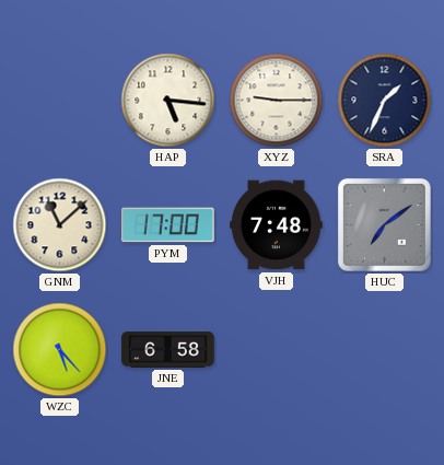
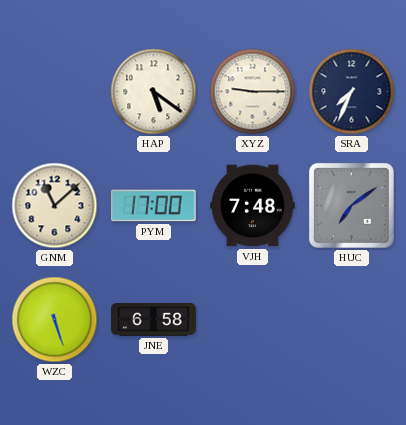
HAP: 5:16 -> 5:21 (154, 92)
SRA: 1:34 -> 7:34 (352, 92)
WZC: 5:23 -> 5:27 (55, 320)
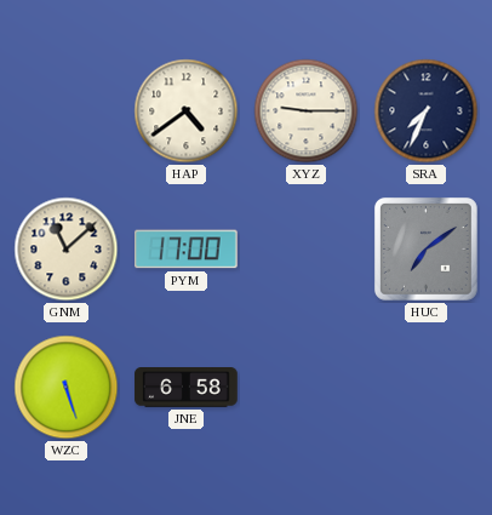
HAP: 5:21 -> 4:39 (187, 111)
VJH: 7:48 -> none (253, 206)
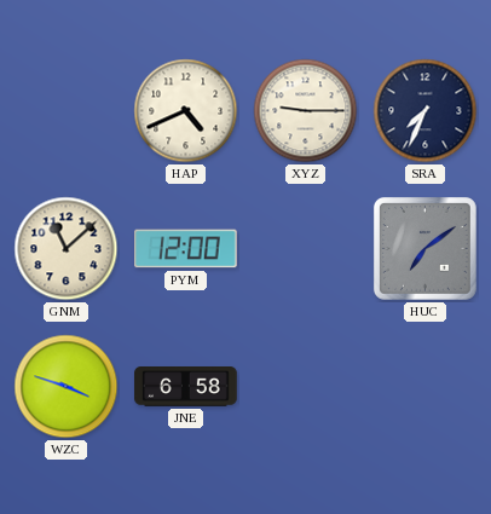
HAP: 4:39 -> 4:41 (186, 111)
PYM: 17:00 -> 12:00 (186, 249)
WZC: 5:27 -> 3:48 (67, 387)
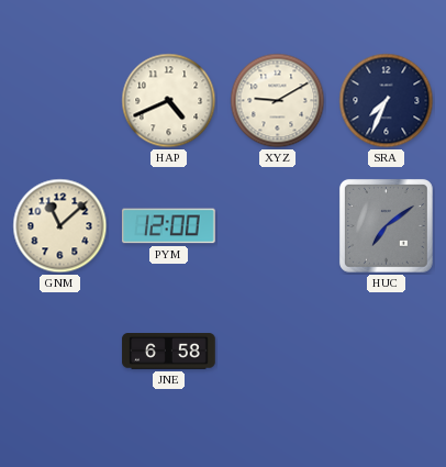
XYZ: 9:15 -> 9:10 (278, 101)
WZC: 3:48 -> none (67, 387)
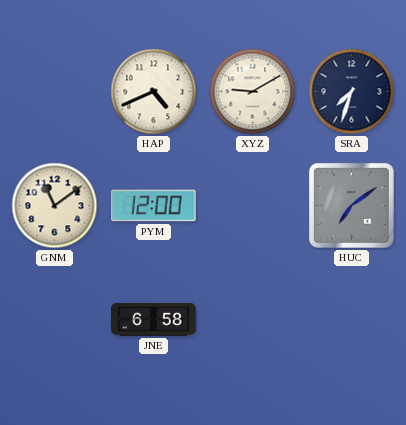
SRA: 7:34 -> 7:33 (352, 92)
GNM: 11:08 -> 11:09 (55, 206)
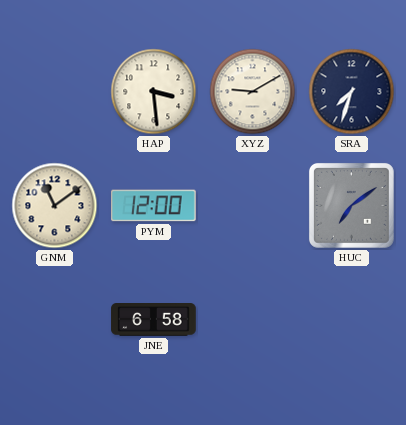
HAP: 4:41 -> 3:29 (154, 92)
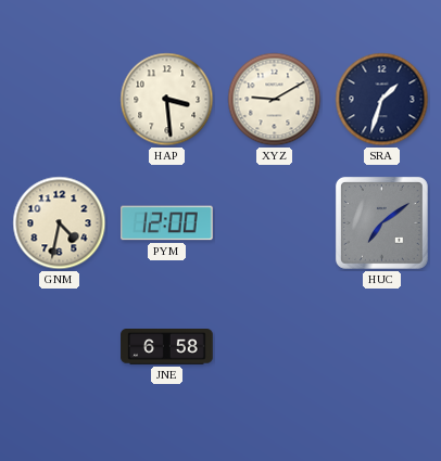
SRA: 7:33 -> 1:33 (382, 100)
GNM: 11:09 -> 4:32 (60, 223)
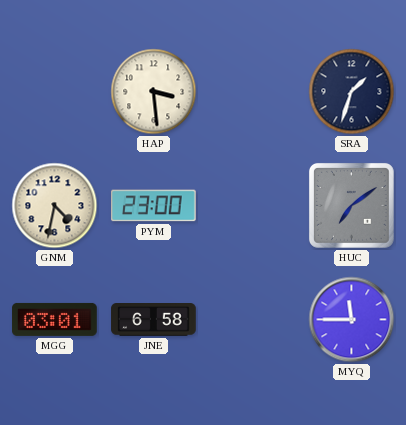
XYZ: 9:10 -> none (275, 100)
PYM: 12:00 -> 23:00 (154, 206)
MGG: none -> 03:01 (55, 319)
MYQ: none -> 11:45 (352, 320)
